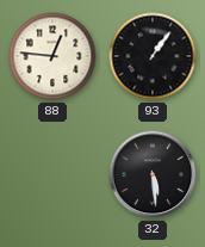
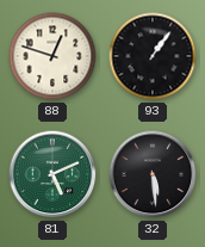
88: 12:46 -> 12:48 (52, 56)
81: none -> 5:11 (52, 174)
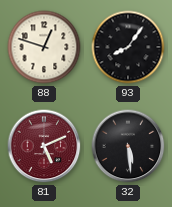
93: 1:06 -> 8:06 (128, 47)
81 dial: green -> burgundy (44, 146)
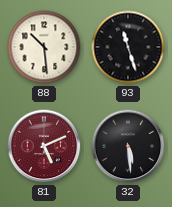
88: 12:48 -> 10:29 (44, 47)
93: 8:06 -> 11:27 (128, 47)
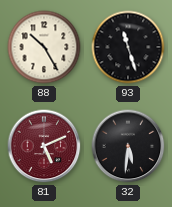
88: 10:29 -> 10:25 (44, 47)
32: 5:29 -> 5:31 (128, 146)
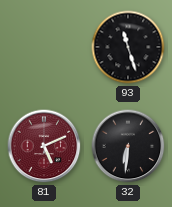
88: 10:25 -> none (44, 47)
32: 5:31 -> 6:31 (128, 146)
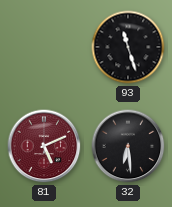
32: 6:31 -> 6:29 (128, 146)
